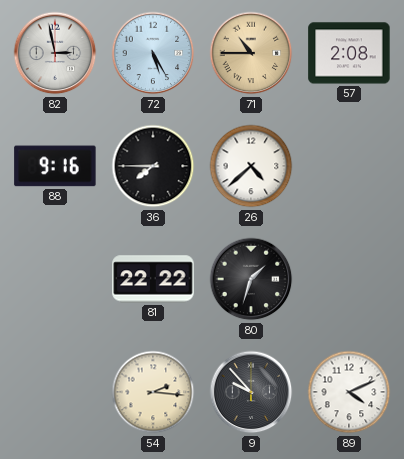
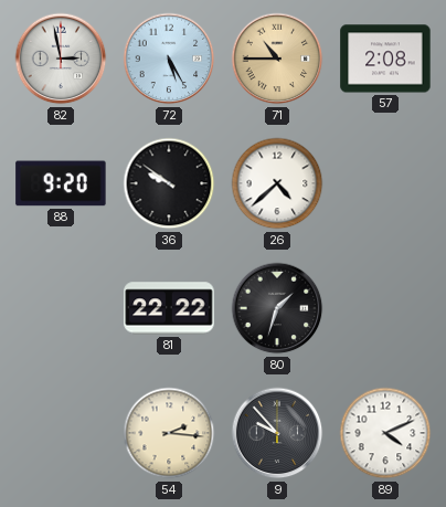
88: 9:16 -> 9:20 (61, 183)
36: 7:45 -> 9:51 (169, 183)
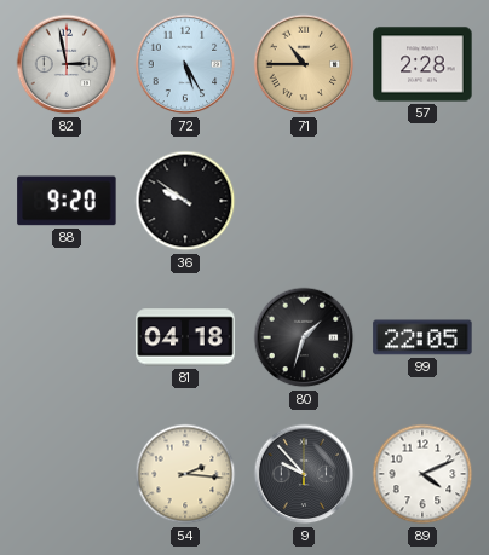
57: 2:08 -> 2:28 (422, 64)
26: 4:38 -> none (277, 183)
81: 22:22 -> 04:18 (185, 337)
99: none -> 22:05 (422, 337)
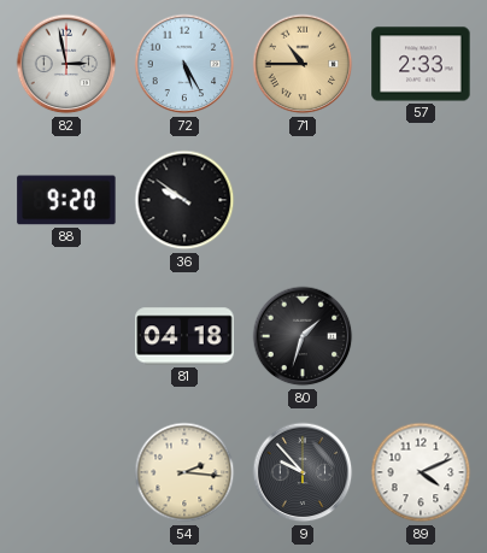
57: 2:28 -> 2:33 (421, 64)
99: 22:05 -> none (422, 337)
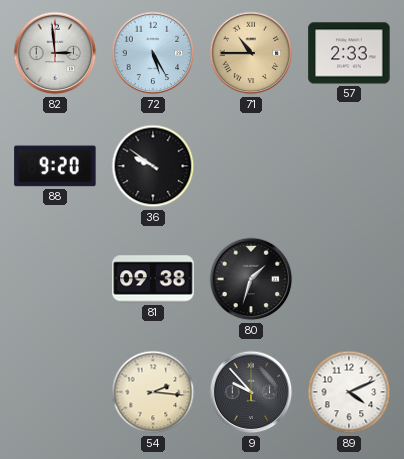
82: 2:58 -> 2:59 (55, 53)
81: 04:18 -> 09:38 (153, 279)
